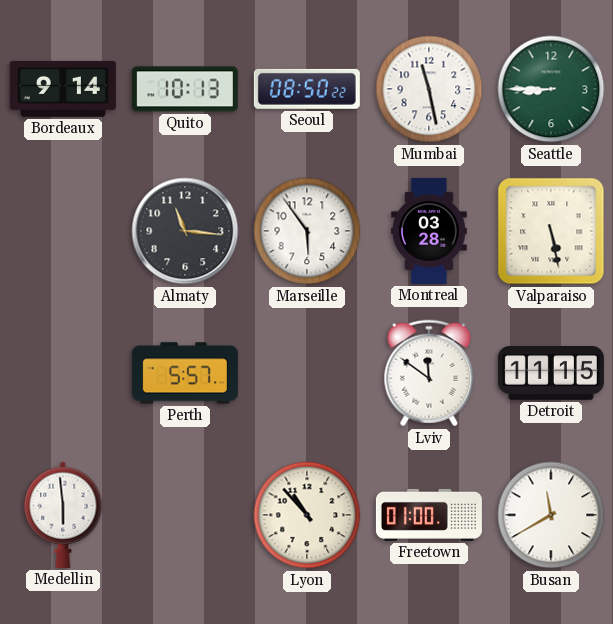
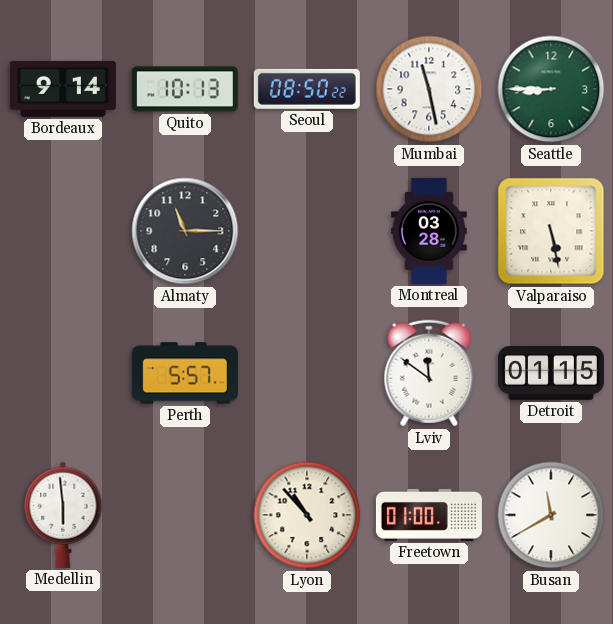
Almaty: 11:16 -> 11:15 (185, 231)
Marseille: 5:54 -> none (307, 231)
Detroit: 11:15 -> 01:15 (551, 374)
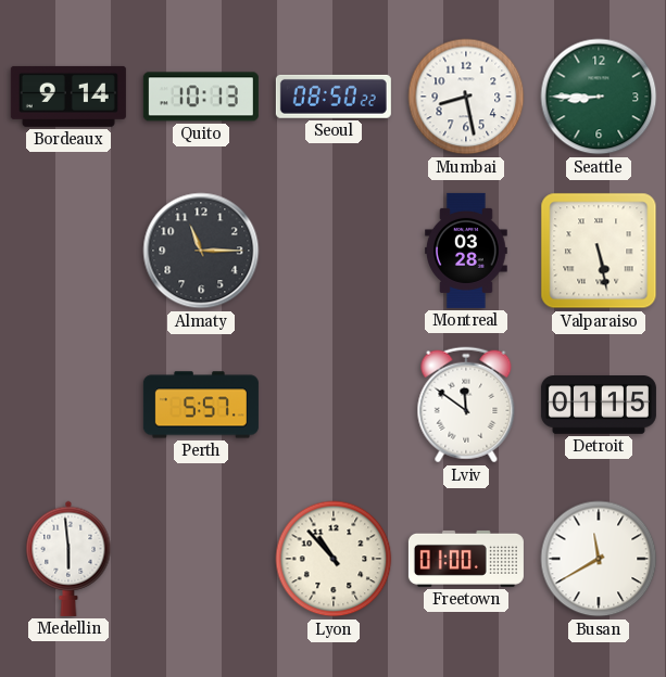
Mumbai: 11:28 -> 8:28 (466, 97)
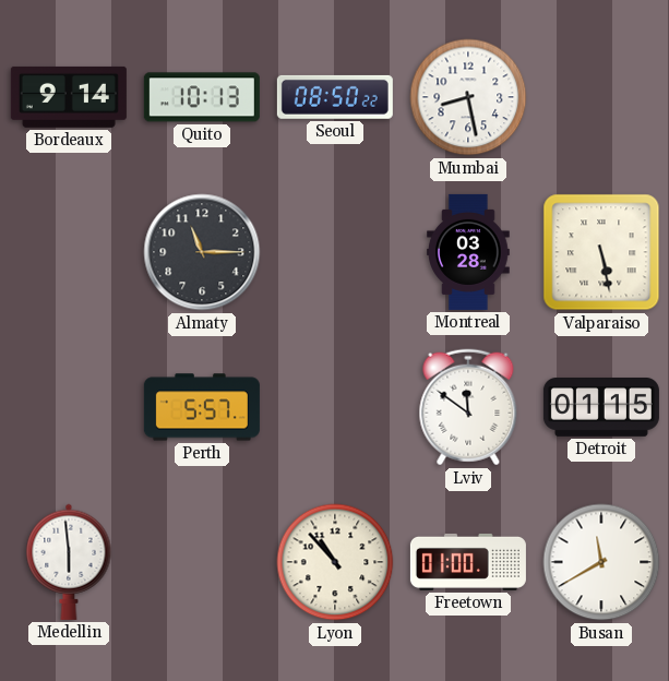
Seattle: 8:45 -> none (599, 97)
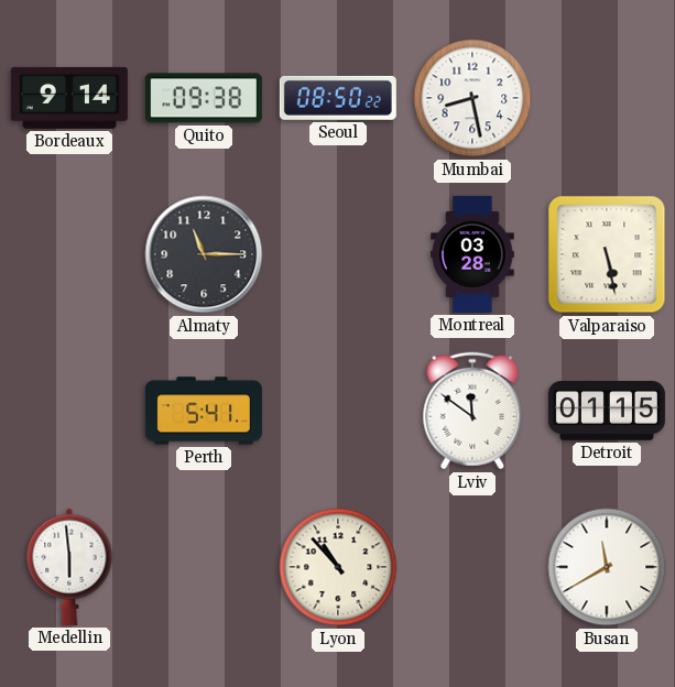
Quito: 10:13 -> 09:38 (204, 98)
Perth: 5:57 -> 5:41 (204, 411)
Freetown: 01:00 -> none (468, 562)
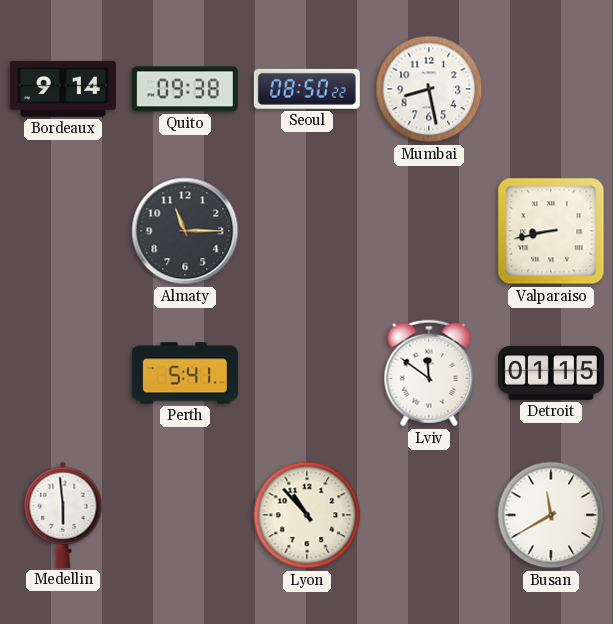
Montreal: 03:28 -> none (473, 254)
Valparaiso: 5:28 -> 8:43 (551, 231)
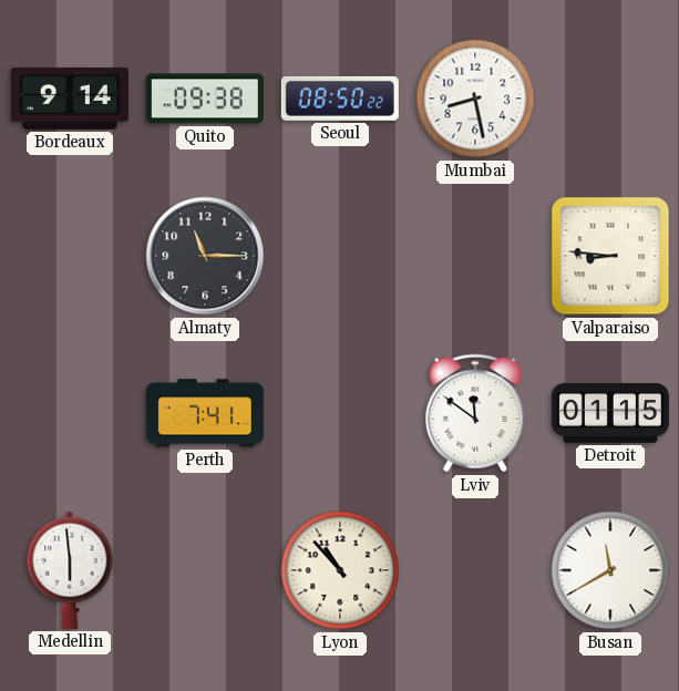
Valparaiso: 8:43 -> 8:46 (610, 256)
Perth: 5:41 -> 7:41 (205, 413)
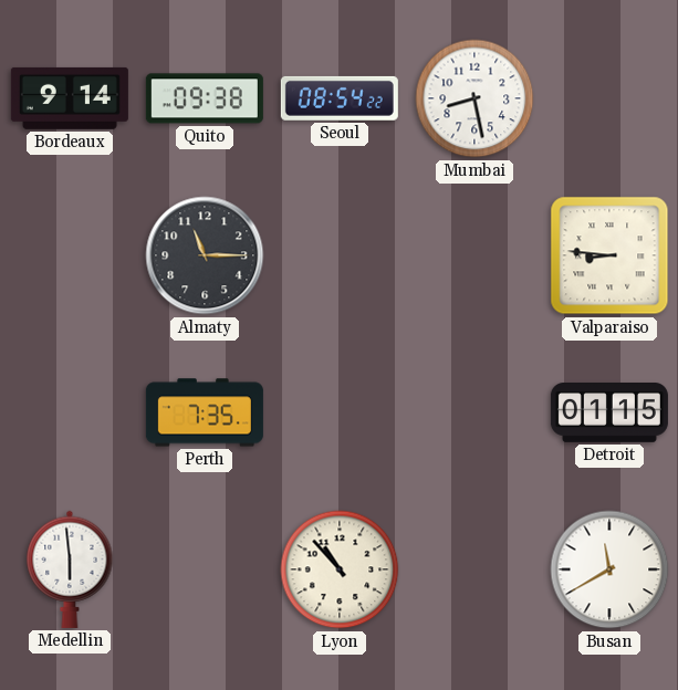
Seoul: 08:50 -> 08:54 (340, 98)
Perth: 7:41 -> 7:35 (205, 412)
Lviv: 11:51 -> none (475, 413)
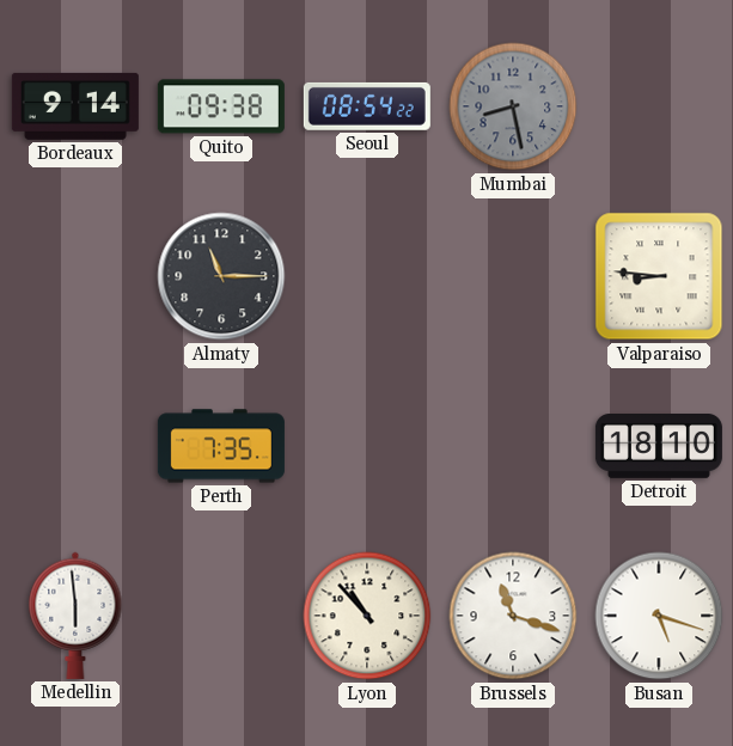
Mumbai dial: white -> grey (513, 106)
Detroit: 01:15 -> 18:10 (659, 447)
Brussels: none -> 11:18 (513, 616)
Busan: 11:40 -> 5:18 (659, 616)
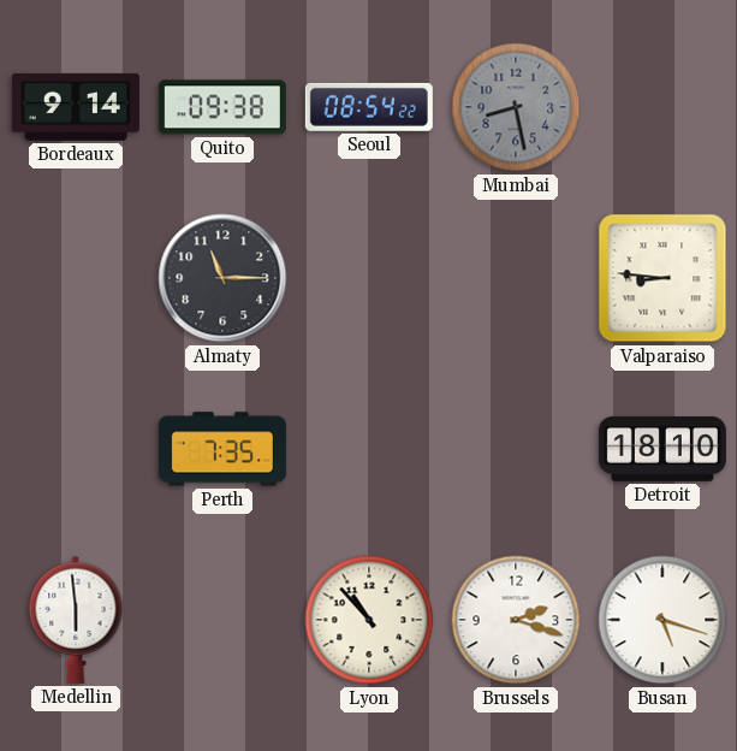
Brussels: 11:18 -> 2:18 (516, 620)
